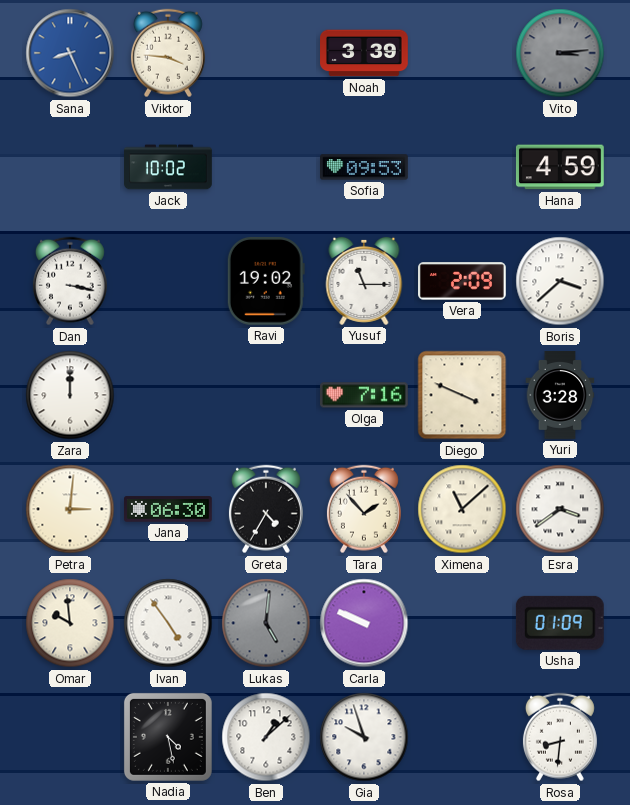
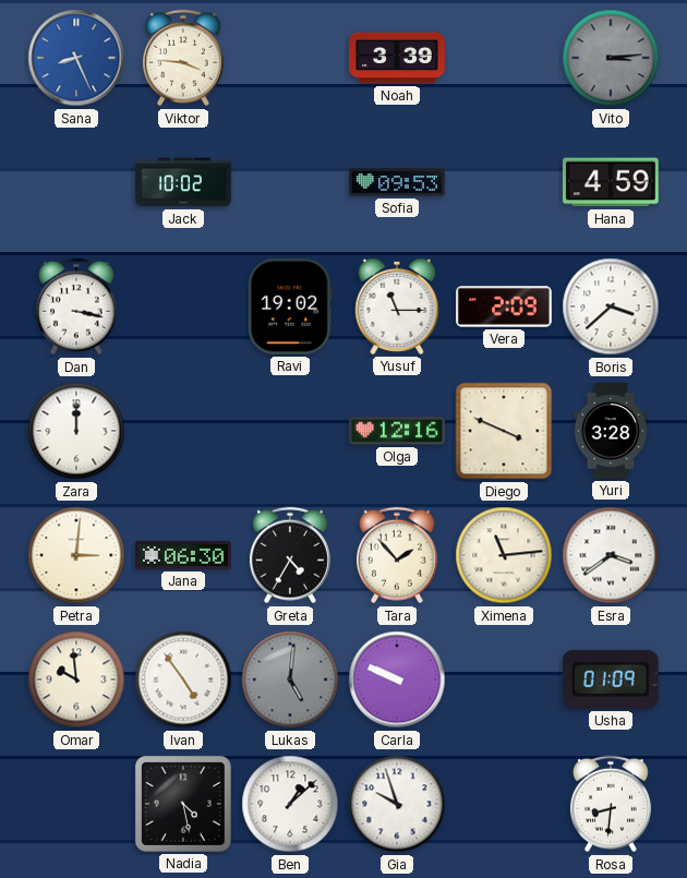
Olga: 7:16 -> 12:16 (398, 431)
Ximena: 11:08 -> 11:14 (504, 555)
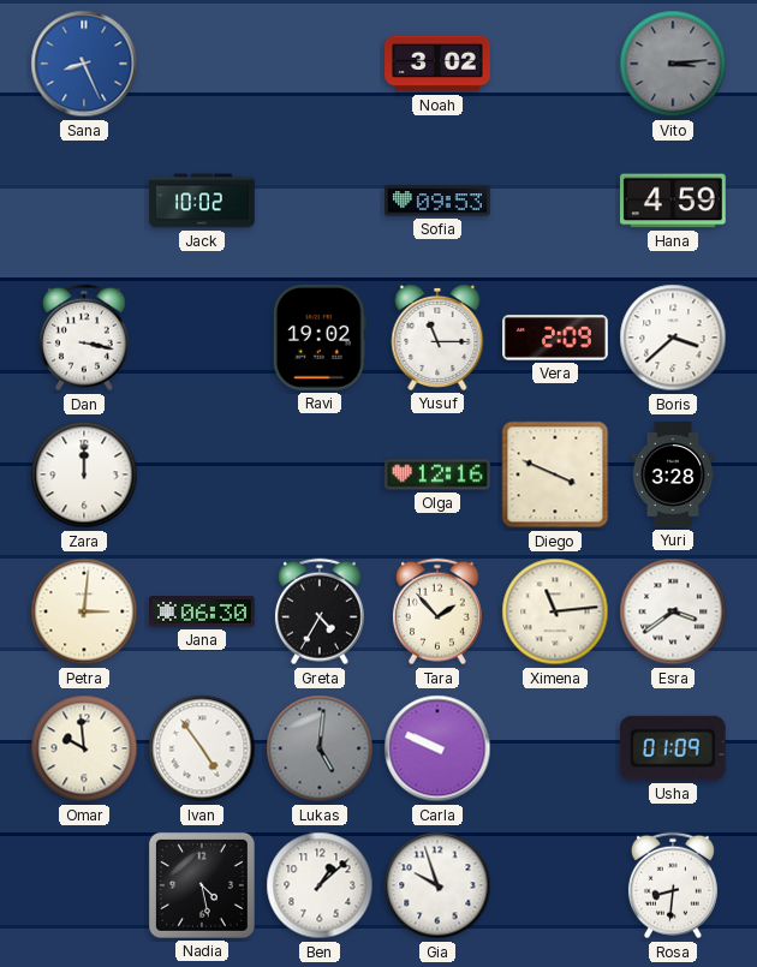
Viktor: 3:46 -> none (183, 58)
Noah: 3:39 -> 3:02 (437, 64)
